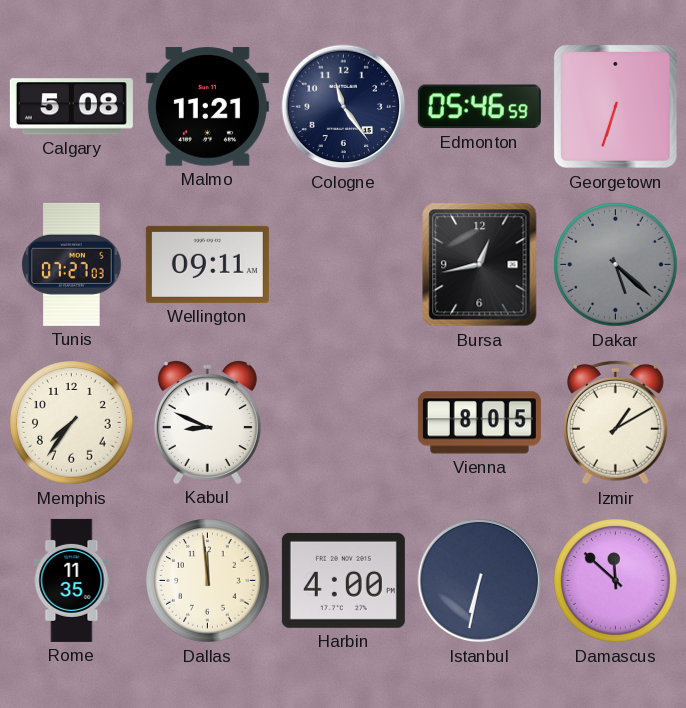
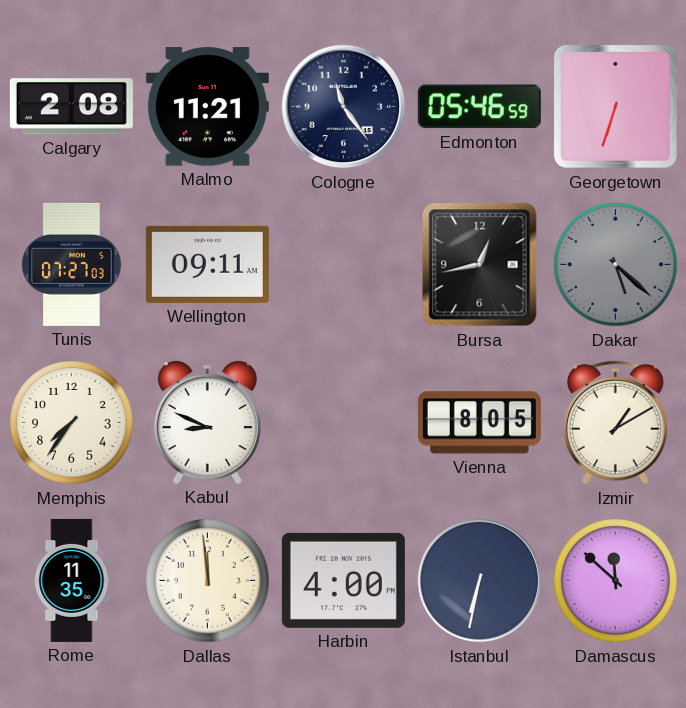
Calgary: 5:08 -> 2:08 (71, 107)
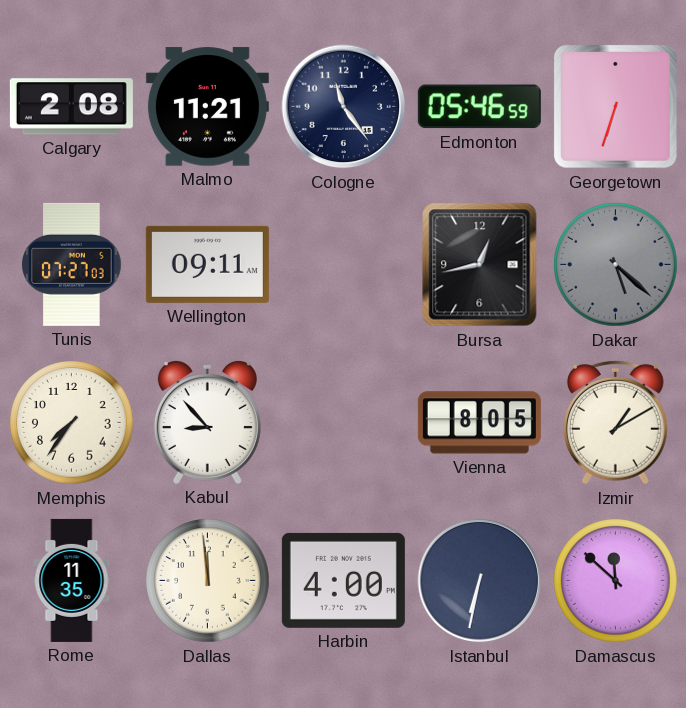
Kabul: 8:49 -> 8:53 (207, 422)
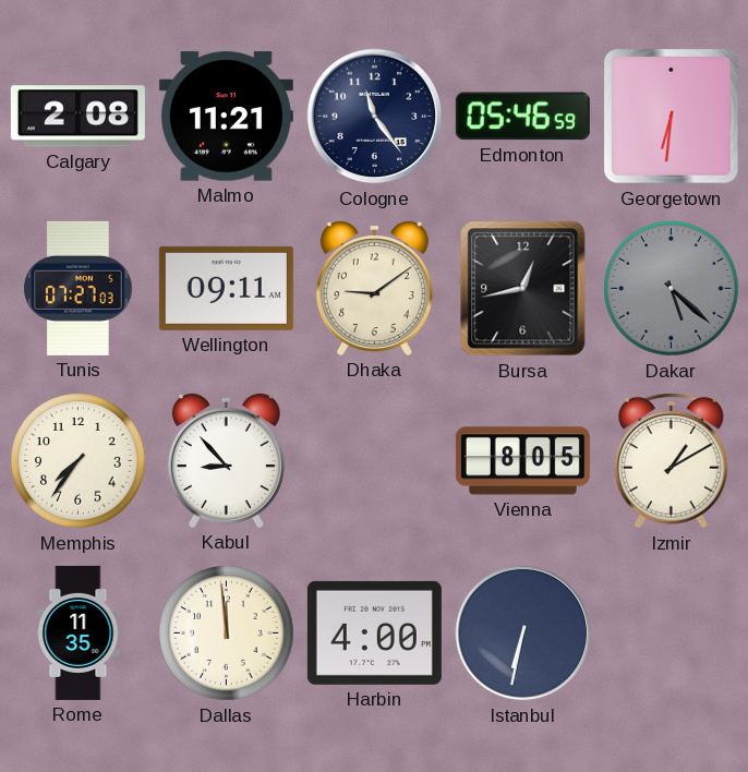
Georgetown: 6:33 -> 6:31 (672, 117)
Dhaka: none -> 9:09 (374, 288)
Damascus: 11:52 -> none (616, 581)
